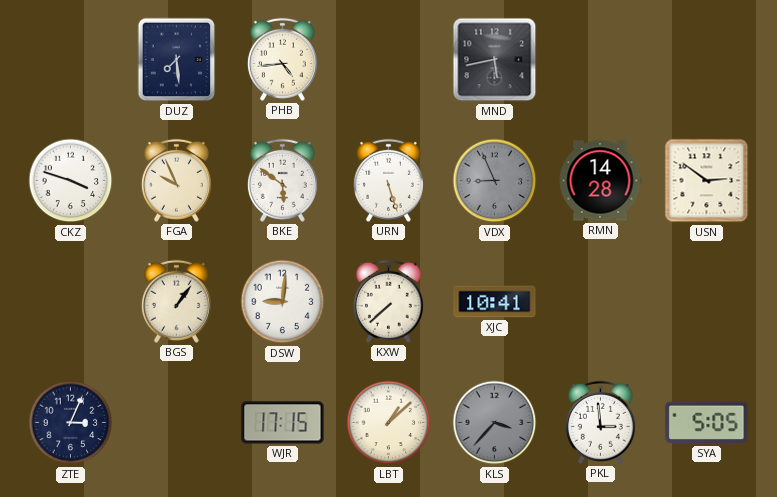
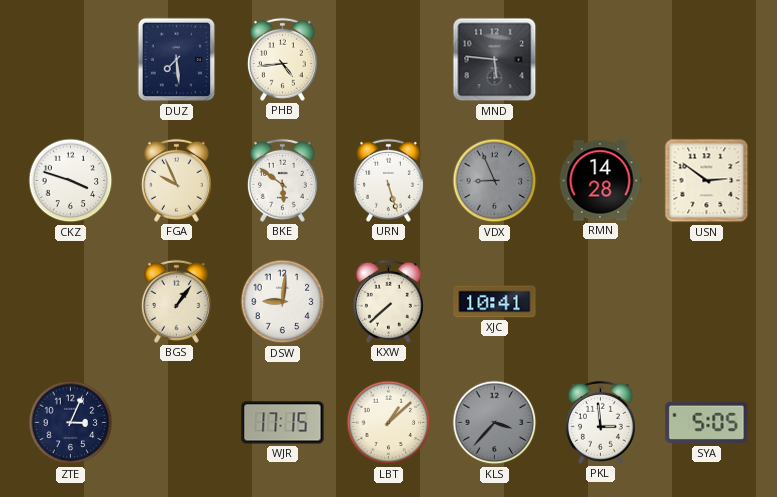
MND: 5:43 -> 5:46 (495, 60)
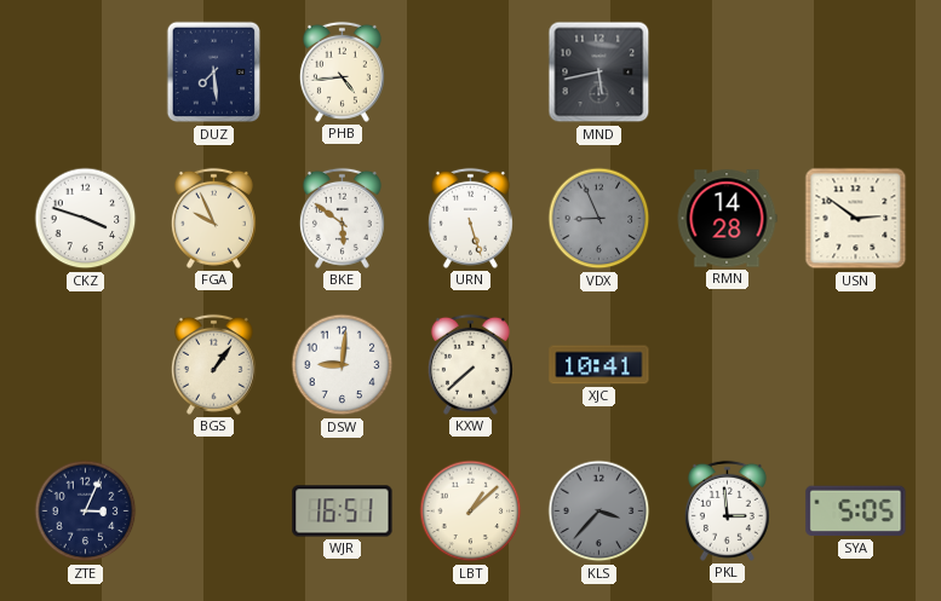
MND: 5:46 -> 5:43 (599, 73)
WJR: 17:15 -> 16:51 (343, 512)
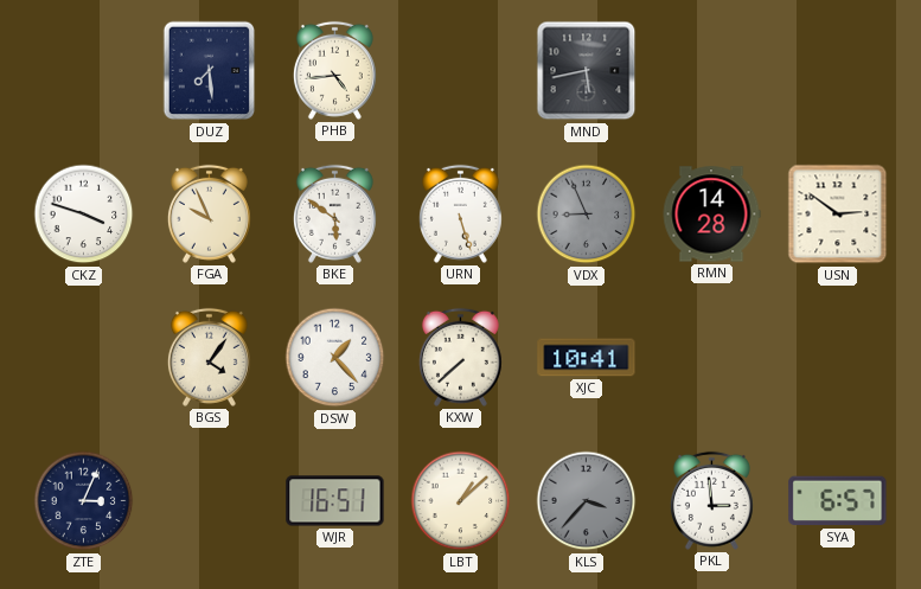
BGS: 1:06 -> 4:06 (209, 357)
DSW: 9:01 -> 1:23 (335, 358)
SYA: 5:05 -> 6:57 (838, 501)
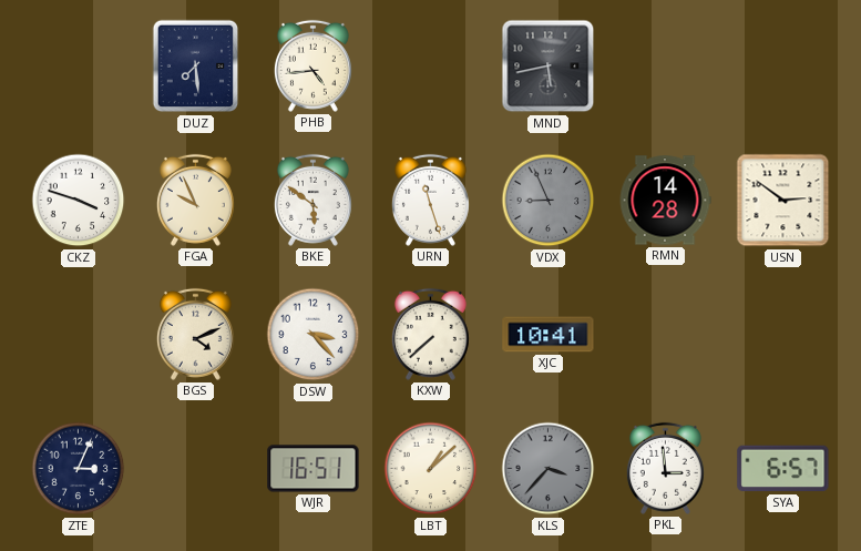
URN: 5:27 -> 11:27 (430, 200)
BGS: 4:06 -> 4:11 (195, 334)
DSW: 1:23 -> 3:23 (314, 335)
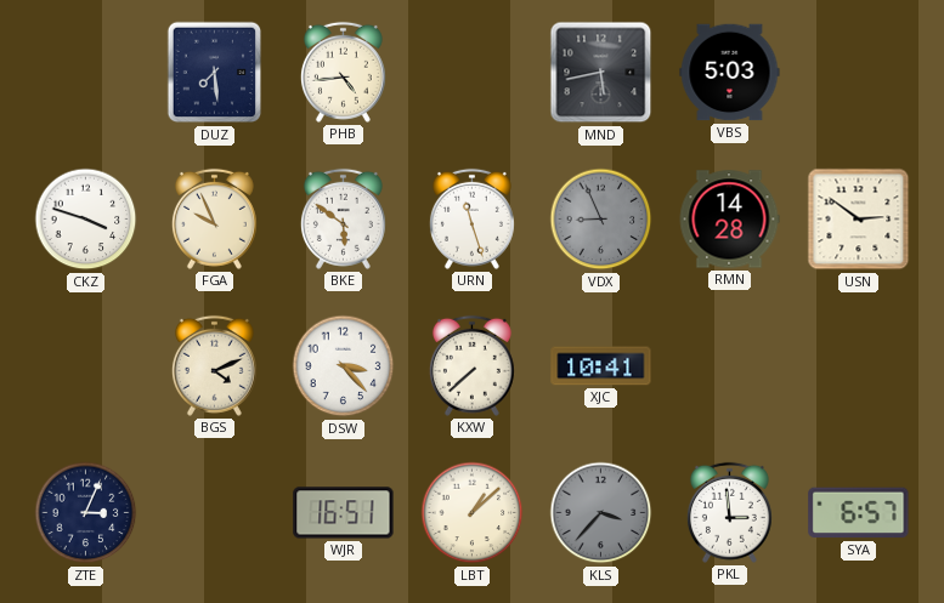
VBS: none -> 5:03 (730, 73)
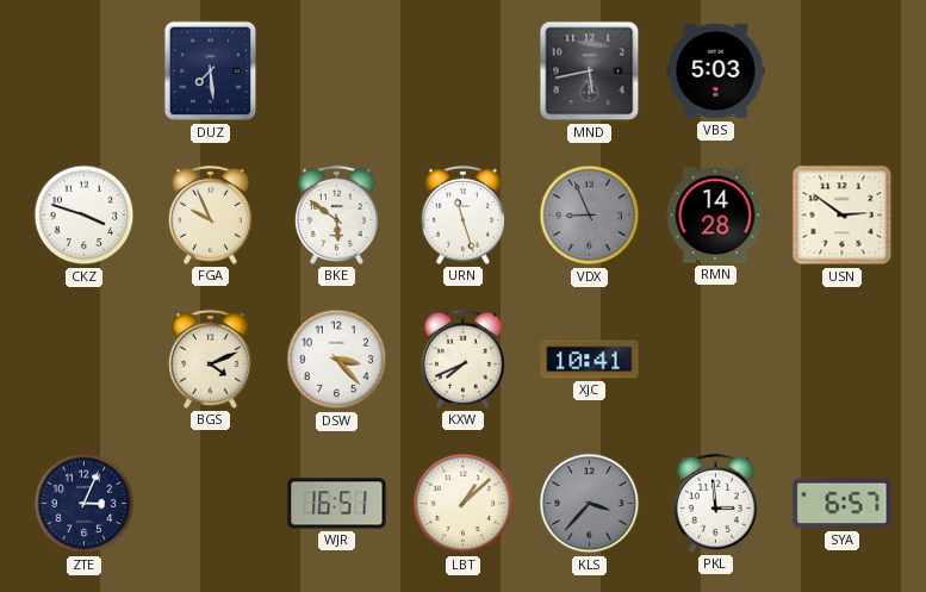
PHB: 4:44 -> none (343, 72)
KXW: 7:38 -> 7:41 (462, 359)
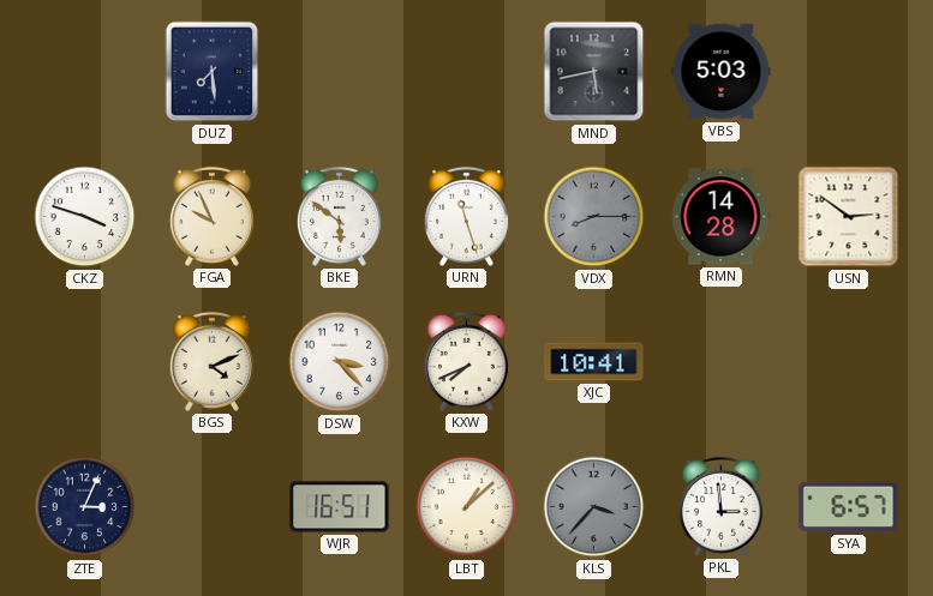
VDX: 8:56 -> 8:15 (594, 217)
